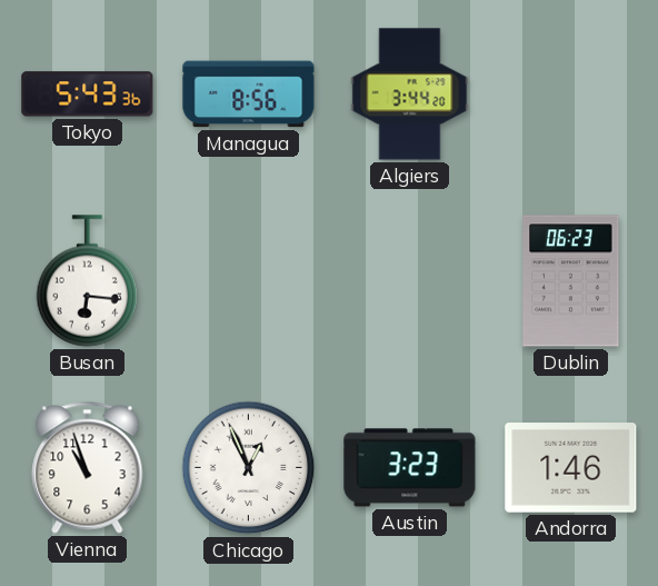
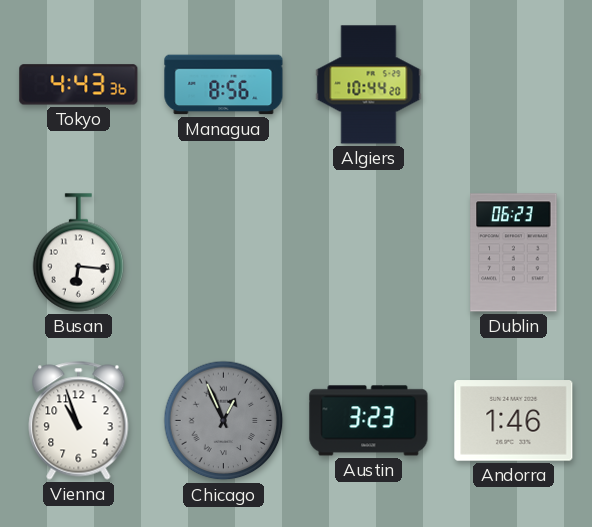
Tokyo: 5:43 -> 4:43 (79, 85)
Algiers: 3:44 -> 10:44 (369, 85)
Chicago dial: white -> grey (224, 421)
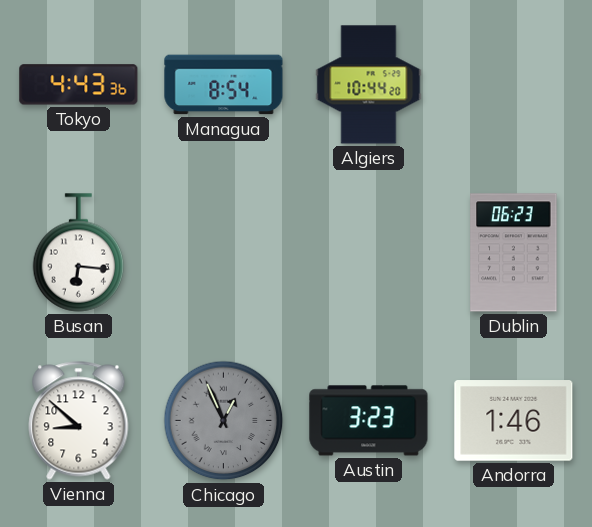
Managua: 8:56 -> 8:54 (224, 85)
Vienna: 10:57 -> 8:52 (79, 421)
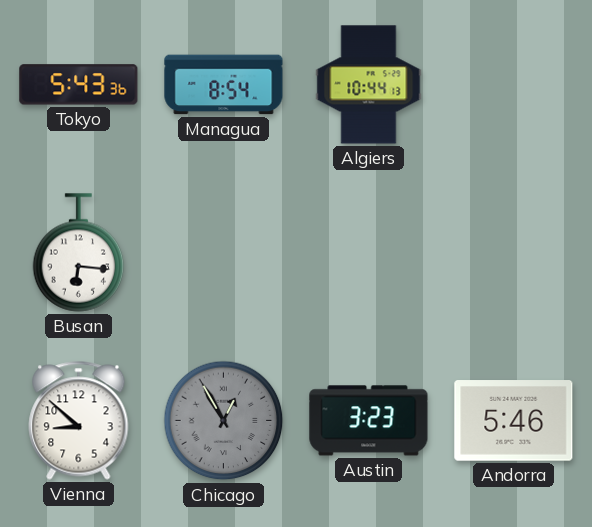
Tokyo: 4:43 -> 5:43 (79, 85)
Algiers: 10:44:20 -> 10:44:13 (369, 85)
Dublin: 06:23 -> none (514, 253)
Chicago: 12:56 -> 12:55 (224, 421)
Andorra: 1:46 -> 5:46 (514, 421)
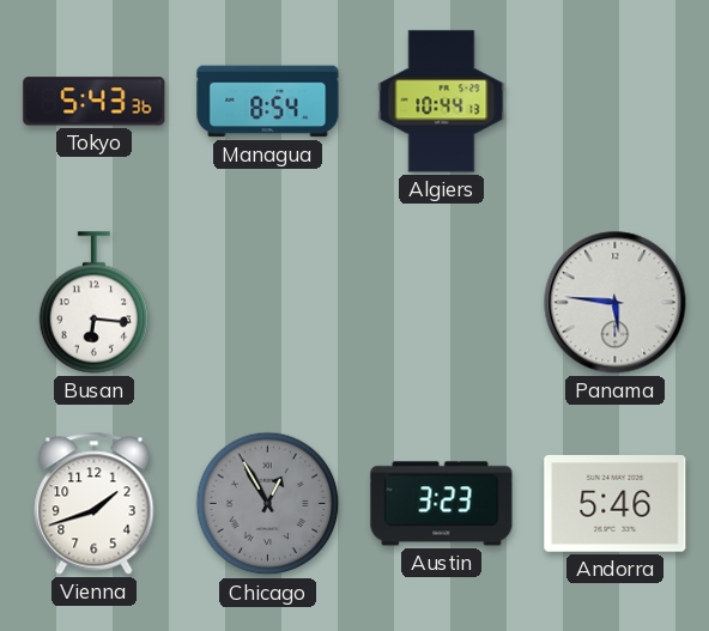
Panama: none -> 5:46 (616, 303)
Vienna: 8:52 -> 1:42 (95, 504)
